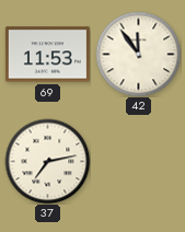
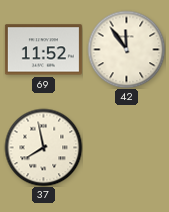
69: 11:53 -> 11:52 (43, 50)
37: 7:13 -> 7:58 (43, 147)
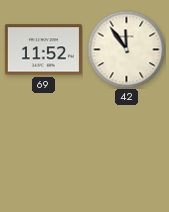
37: 7:58 -> none (43, 147)
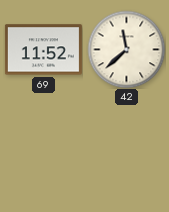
42: 11:54 -> 11:38 (126, 49)
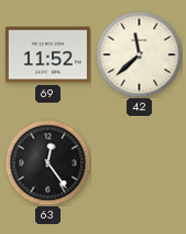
63: none -> 12:24 (47, 162)
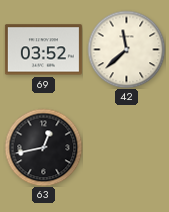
69: 11:52 -> 03:52 (43, 50)
63: 12:24 -> 12:43 (43, 147)
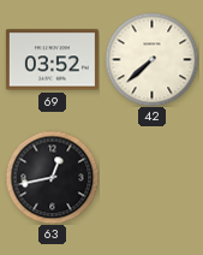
42: 11:38 -> 7:38 (151, 59)
